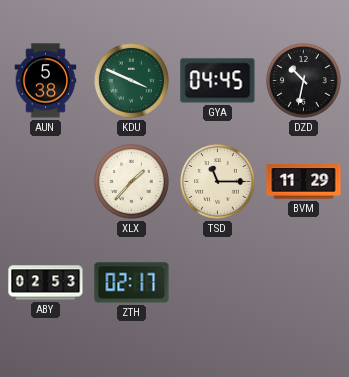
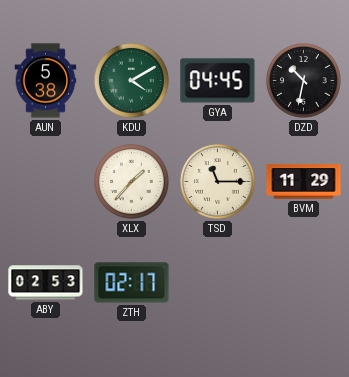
KDU: 3:49 -> 4:10 (132, 81)
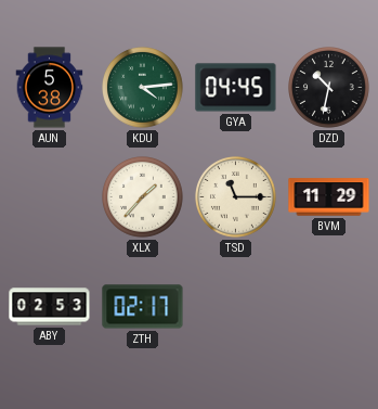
KDU: 4:10 -> 4:14 (143, 88)
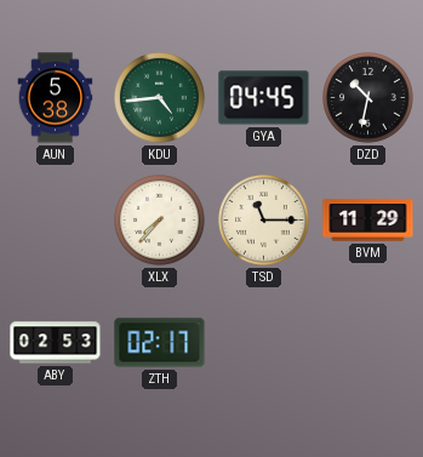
KDU: 4:14 -> 4:44 (160, 98)
XLX: 1:37 -> 7:37 (160, 221)
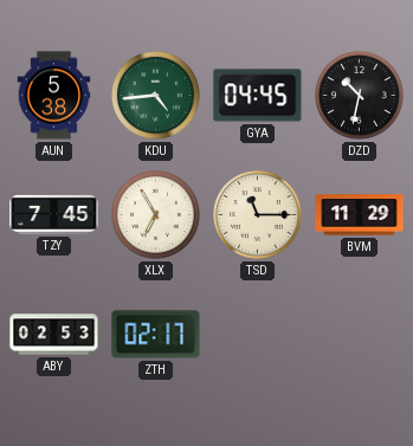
TZY: none -> 7:45 (54, 214)
XLX: 7:37 -> 6:55 (156, 215)
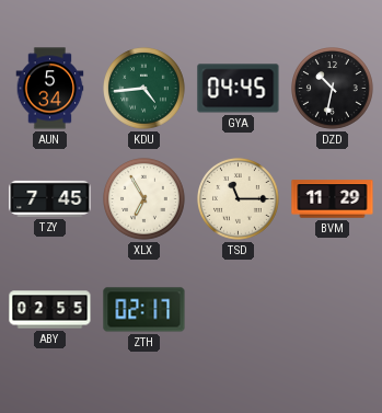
AUN: 5:38 -> 5:34 (50, 89)
ABY: 02:53 -> 02:55 (50, 310)
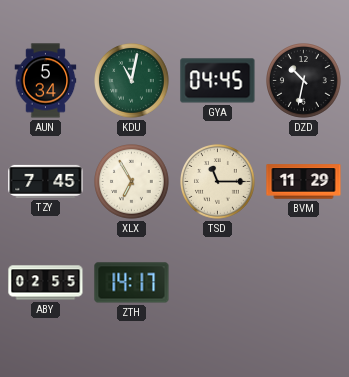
KDU: 4:44 -> 11:02 (132, 81)
ZTH: 02:17 -> 14:17 (132, 283)
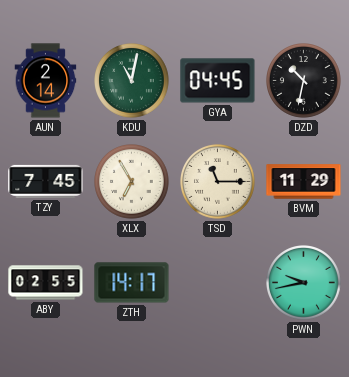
AUN: 5:34 -> 2:14 (46, 81)
PWN: none -> 9:43 (304, 283)
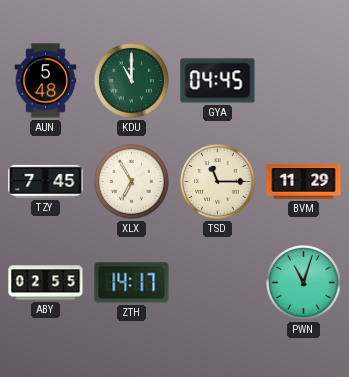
AUN: 2:14 -> 5:48 (46, 81)
KDU: 11:02 -> 11:00 (132, 81)
DZD: 10:32 -> none (304, 81)
PWN: 9:43 -> 11:03 (304, 283)
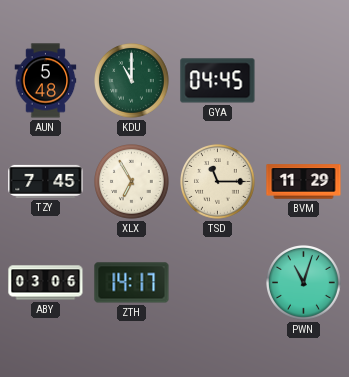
ABY: 02:55 -> 03:06 (46, 283)
